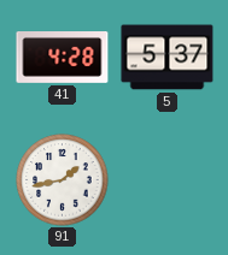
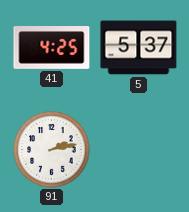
41: 4:28 -> 4:25 (52, 48)
91: 1:43 -> 2:13 (52, 150)
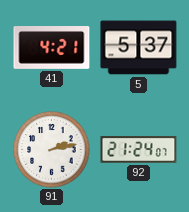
41: 4:25 -> 4:21 (52, 48)
92: none -> 21:24 (139, 150)
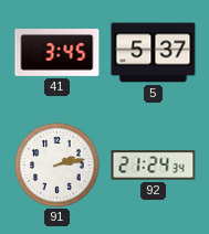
41: 4:21 -> 3:45 (58, 53)
92: 21:24:07 -> 21:24:34 (154, 166)
